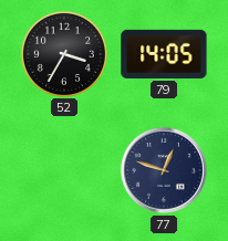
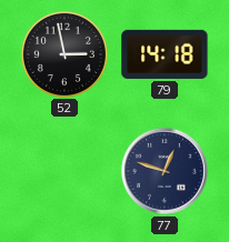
52: 3:35 -> 2:58 (63, 53)
79: 14:05 -> 14:18 (165, 54)
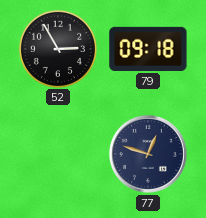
52: 2:58 -> 2:55 (57, 48)
79: 14:18 -> 09:18 (148, 49)
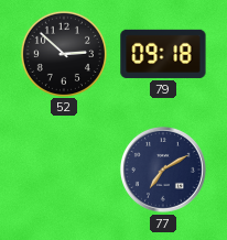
52: 2:55 -> 2:52 (63, 53)
77: 12:48 -> 7:10 (163, 170)
